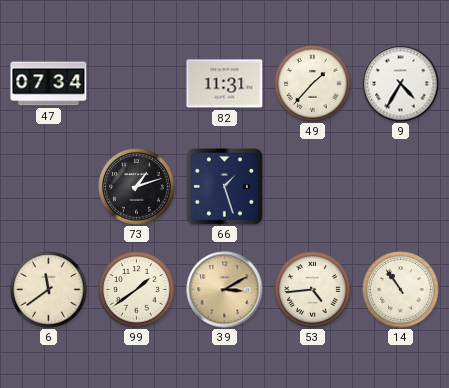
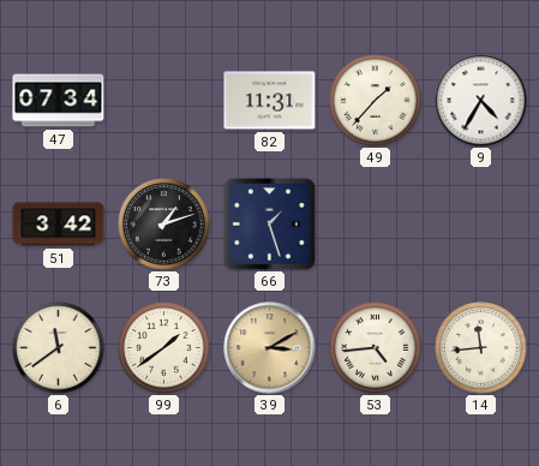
51: none -> 3:42 (59, 225)
14: 10:54 -> 11:44 (481, 348)
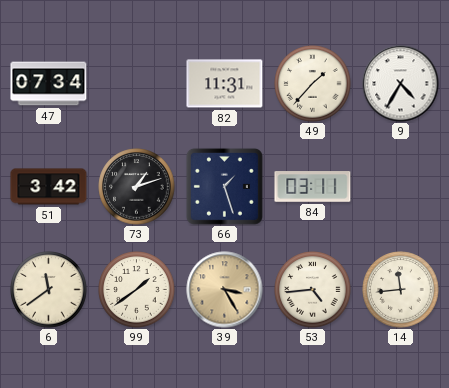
84: none -> 03:11 (313, 187)
39: 3:10 -> 3:25 (225, 290)
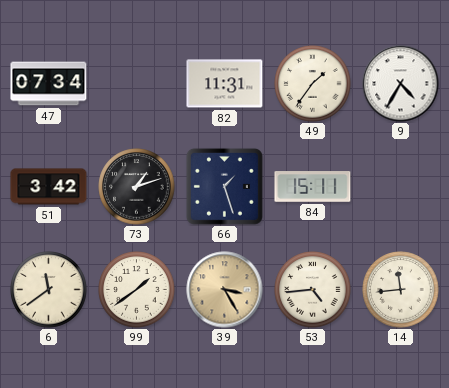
49: 1:37 -> 1:36 (313, 84)
84: 03:11 -> 15:11 (313, 187)
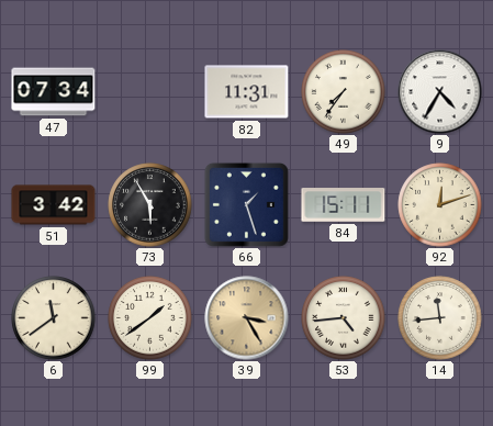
49: 1:36 -> 7:36 (344, 92)
73: 1:12 -> 5:55 (150, 205)
92: none -> 12:12 (440, 205)
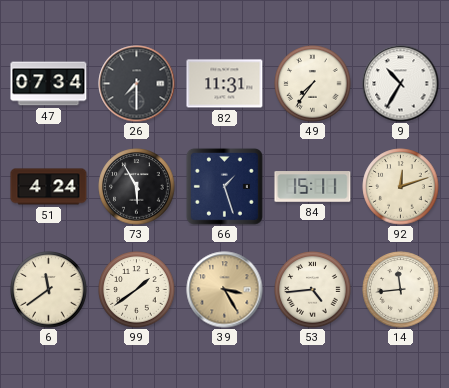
26: none -> 7:30 (137, 84)
9: 4:35 -> 10:35 (401, 84)
51: 3:42 -> 4:24 (49, 187)
